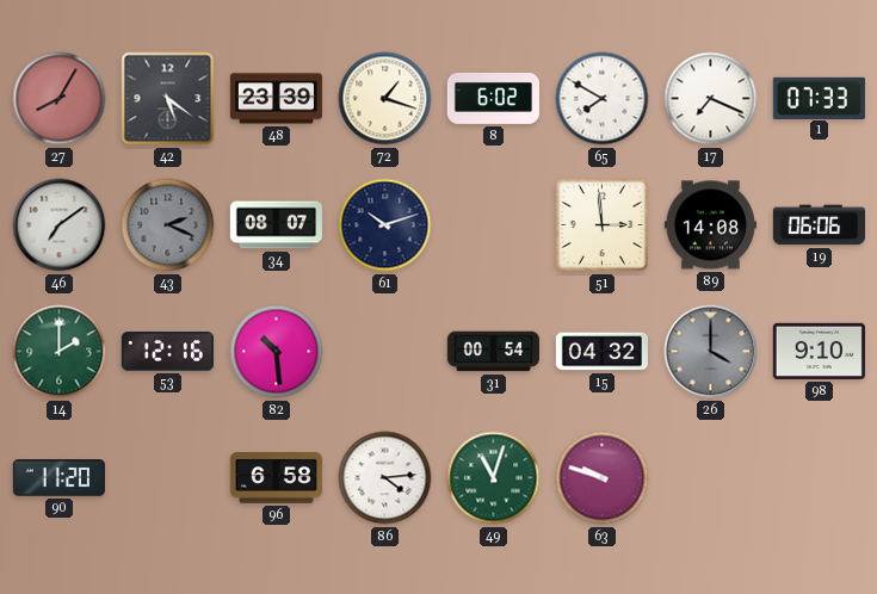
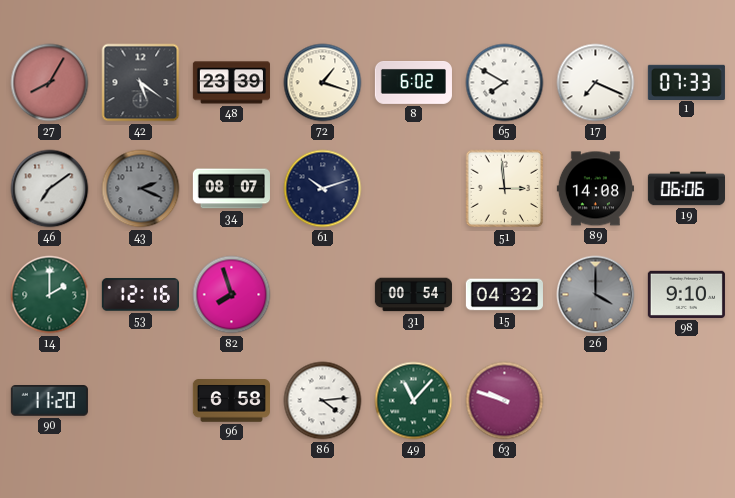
82: 10:29 -> 7:57 (232, 295)
49: 11:03 -> 11:07 (414, 401)
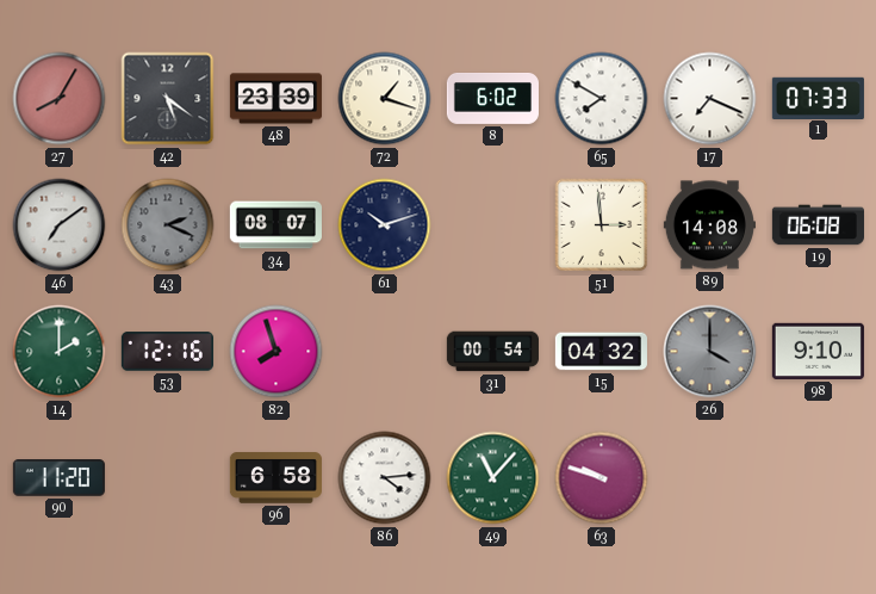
19: 06:06 -> 06:08 (818, 225)
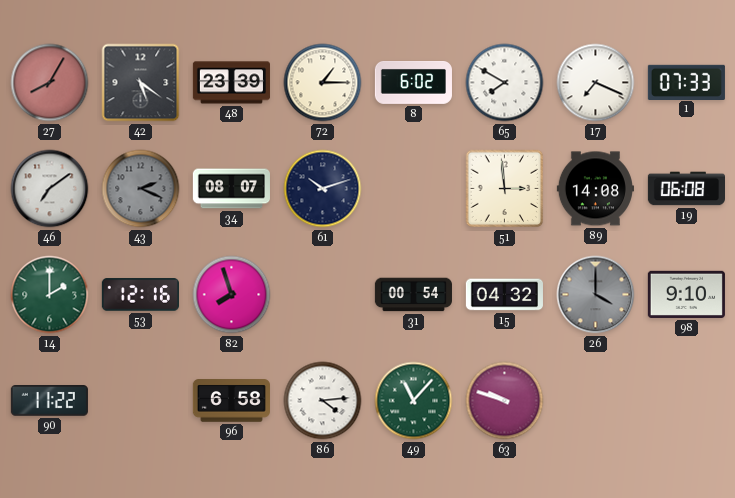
72: 1:18 -> 1:15 (323, 83)
90: 11:20 -> 11:22 (49, 401)
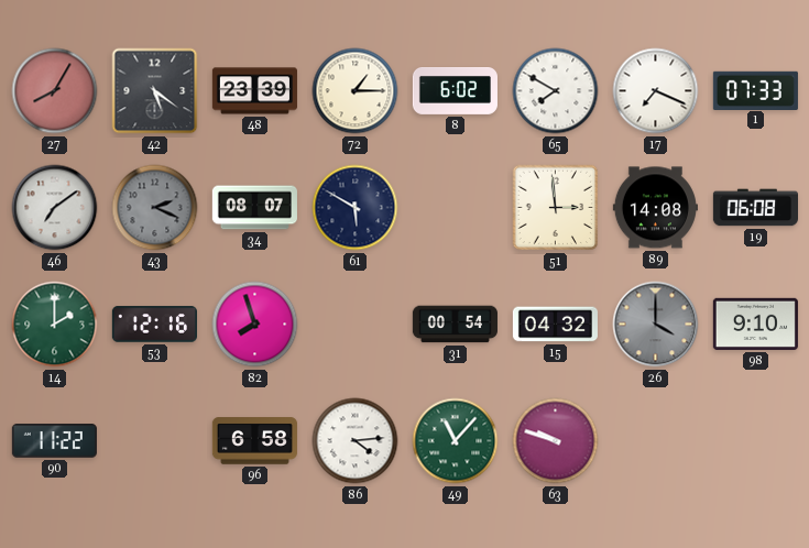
61: 10:12 -> 5:50 (356, 208)
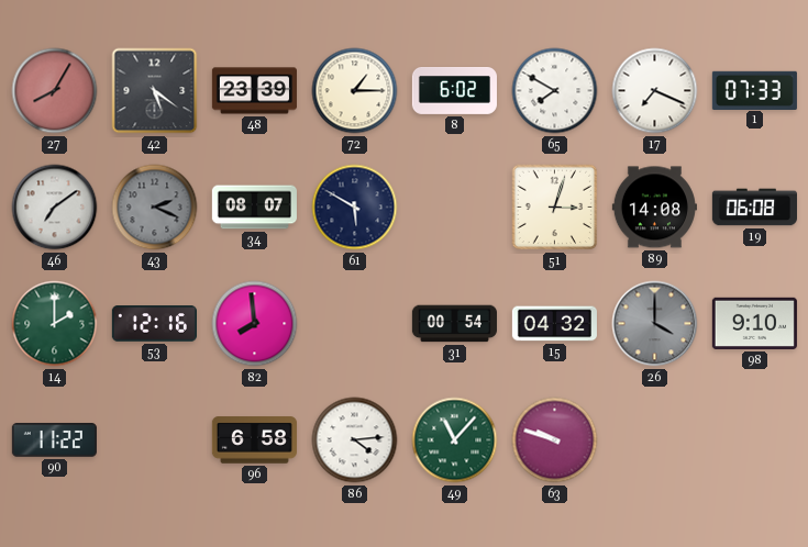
51: 2:59 -> 3:03 (555, 208)
82: 7:57 -> 7:59 (255, 324)
